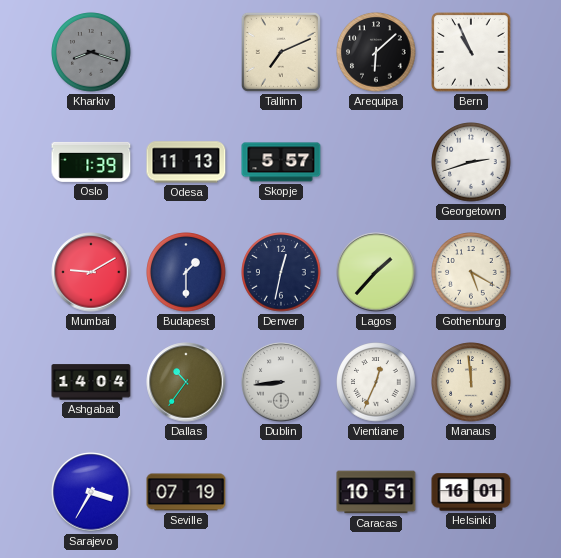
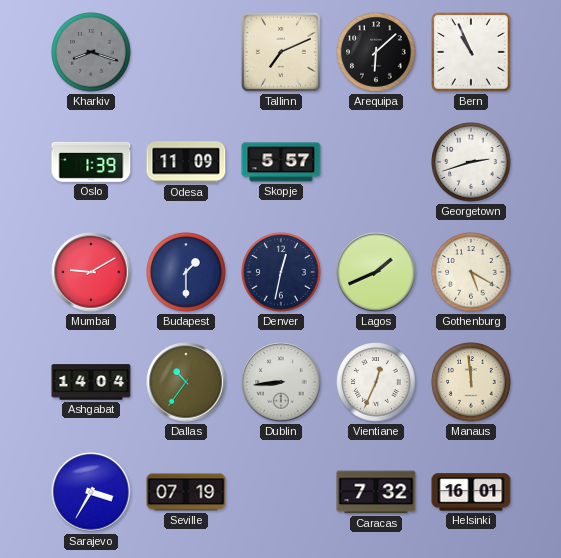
Odesa: 11:13 -> 11:09 (186, 162)
Lagos: 1:37 -> 1:41 (376, 272)
Caracas: 10:51 -> 7:32 (376, 492)
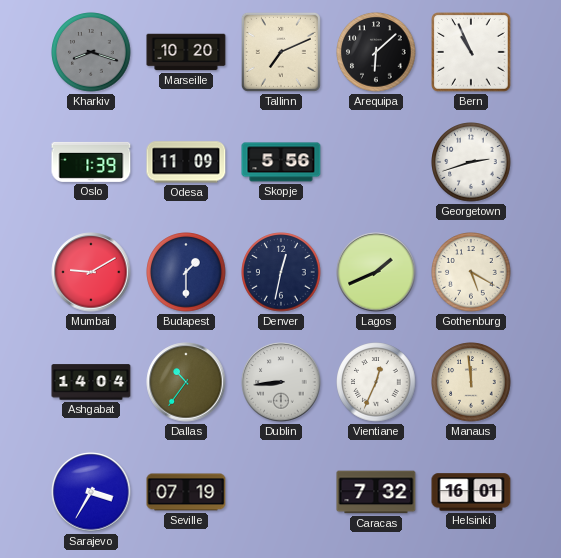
Marseille: none -> 10:20 (186, 52)
Skopje: 5:57 -> 5:56 (281, 162)
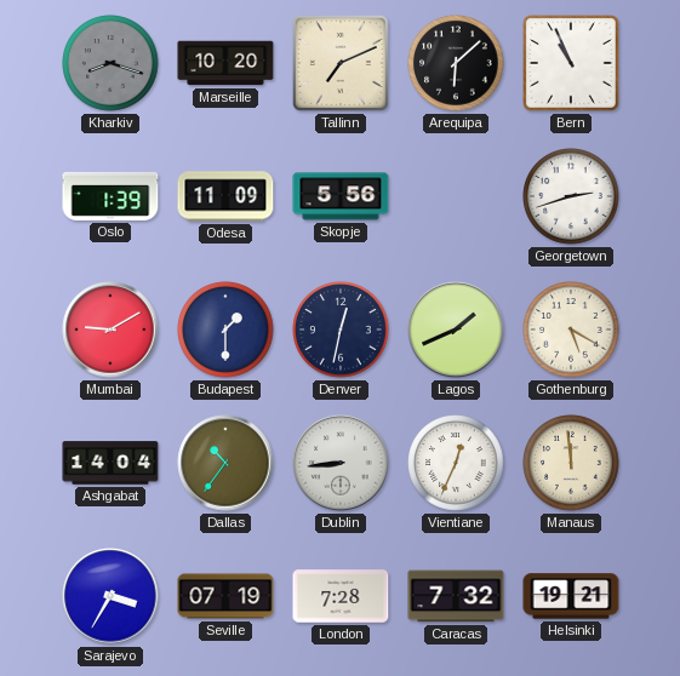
London: none -> 7:28 (341, 596)
Helsinki: 16:01 -> 19:21 (571, 596)
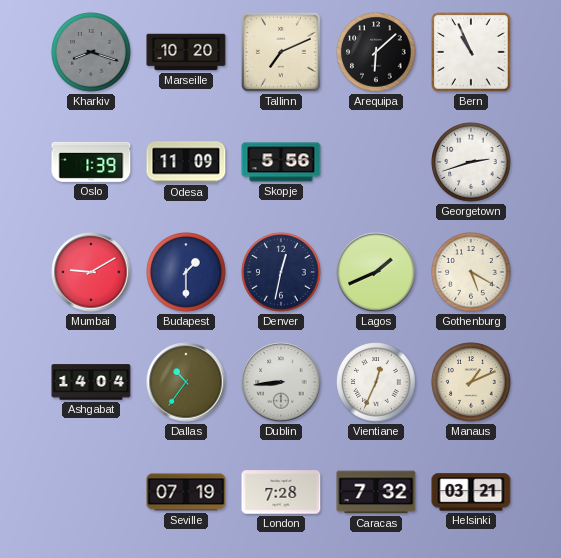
Manaus: 11:59 -> 1:11 (471, 382)
Sarajevo: 3:35 -> none (110, 596)
Helsinki: 19:21 -> 03:21 (471, 492)
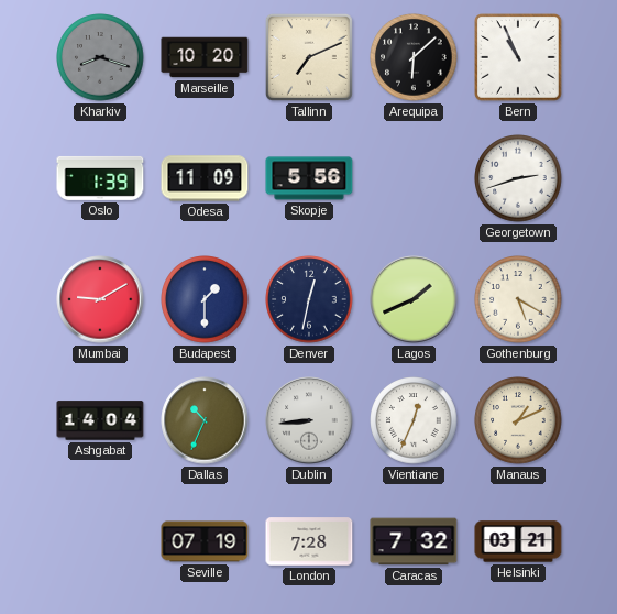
Dallas: 10:36 -> 10:34 (205, 420)
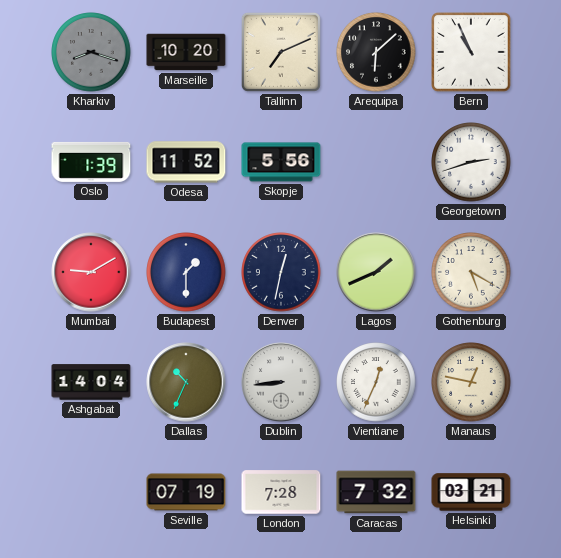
Odesa: 11:09 -> 11:52 (186, 162)
Manaus: 1:11 -> 12:47 (471, 382)
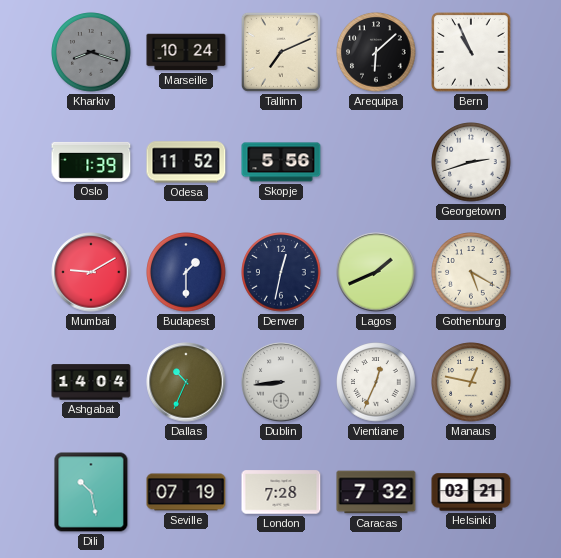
Marseille: 10:20 -> 10:24 (186, 52)
Dili: none -> 10:28 (91, 492)
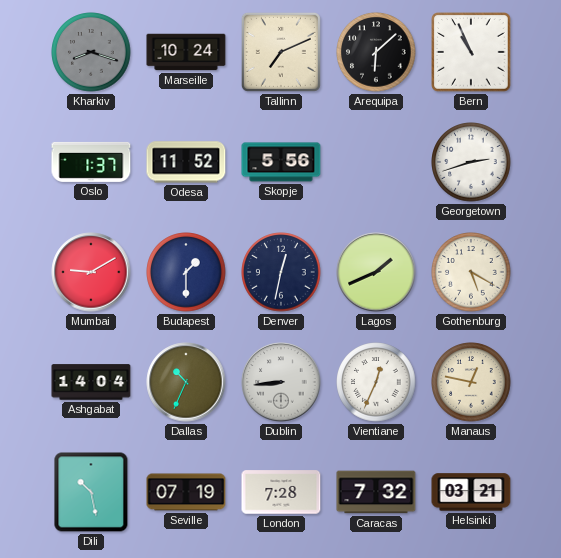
Oslo: 1:39 -> 1:37 (91, 162)
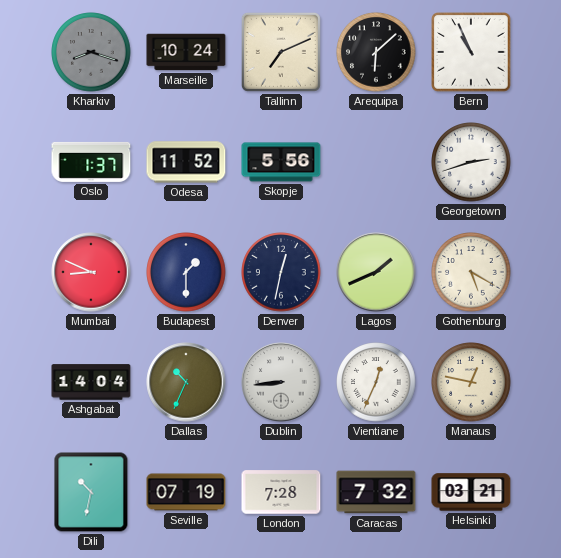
Mumbai: 9:10 -> 8:49 (91, 272)
Dili: 10:28 -> 10:32 (91, 492)
